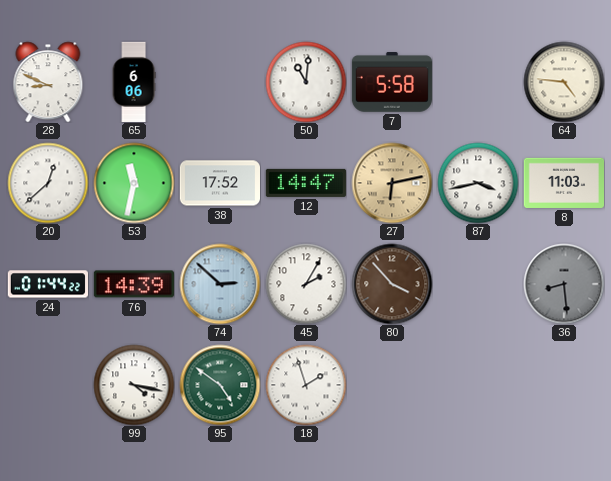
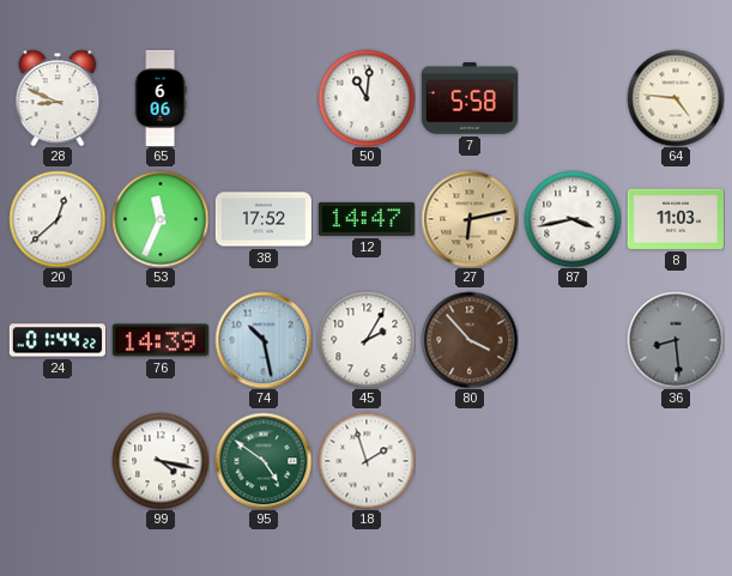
53: 11:32 -> 11:34 (161, 219)
74: 2:52 -> 10:28 (264, 340)
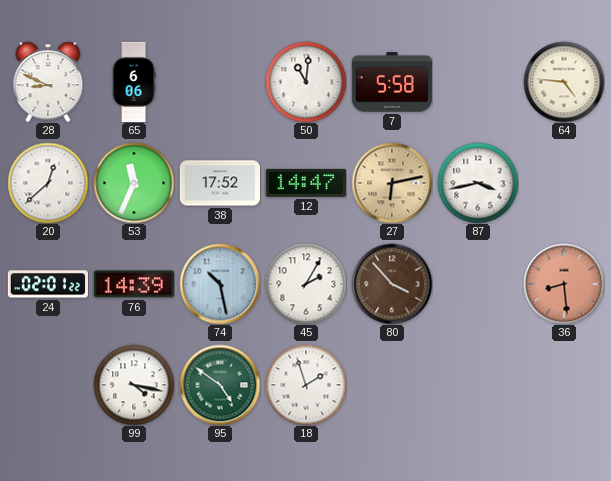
8: 11:03 -> none (674, 219)
24: 01:44 -> 02:01 (47, 284)
36 dial: grey -> salmon (564, 284)
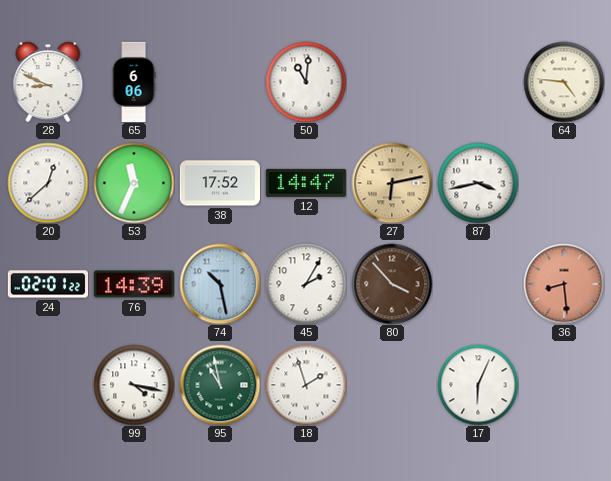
7: 5:58 -> none (392, 82)
95: 4:51 -> 10:58 (220, 385)
17: none -> 6:04 (478, 385)
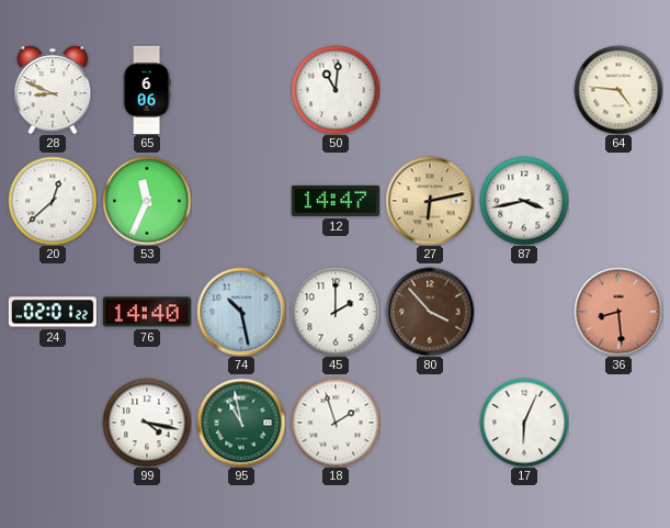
38: 17:52 -> none (219, 183)
76: 14:39 -> 14:40 (147, 312)
45: 2:05 -> 2:00 (336, 312)
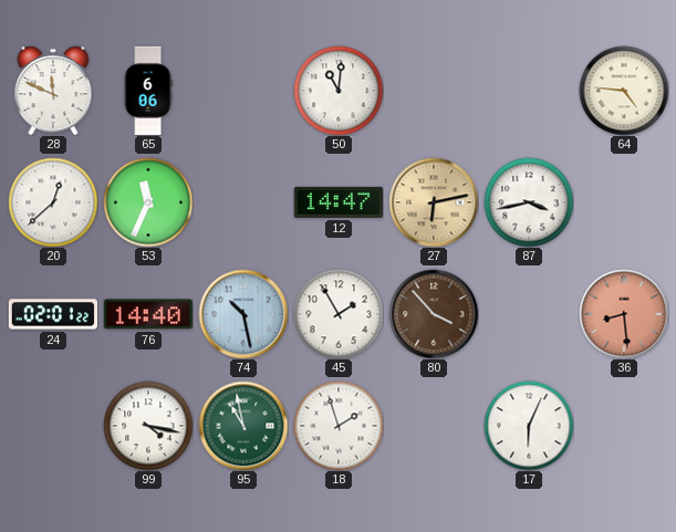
28: 8:49 -> 11:49 (53, 91)
45: 2:00 -> 1:55 (339, 314)
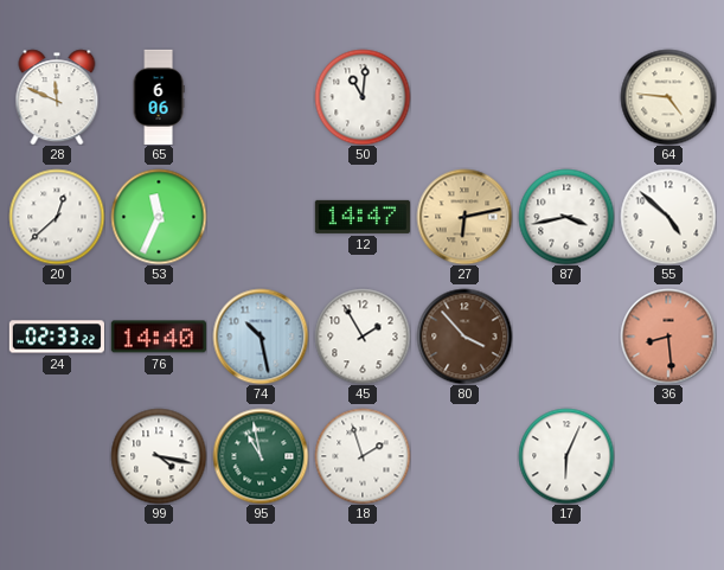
55: none -> 4:52 (668, 217)
24: 02:01 -> 02:33 (56, 337)
